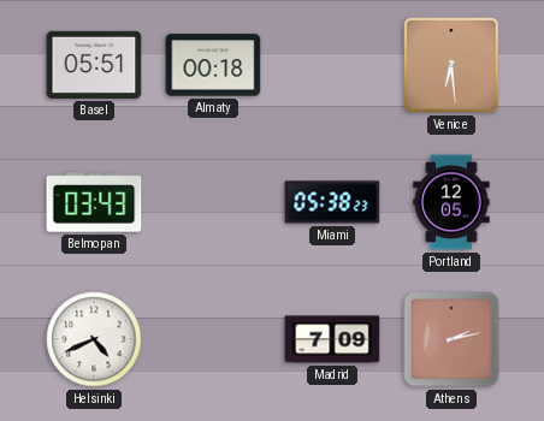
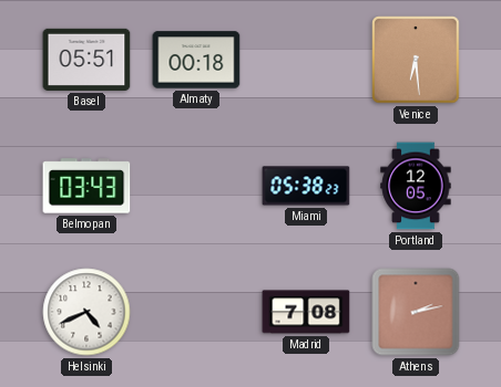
Madrid: 7:09 -> 7:08 (306, 312)
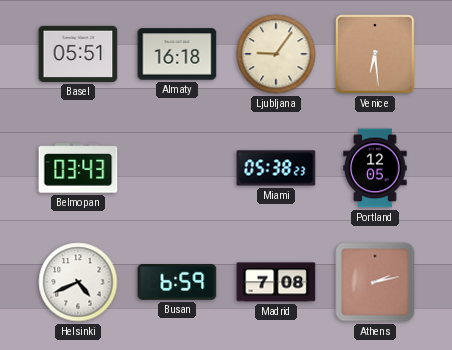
Almaty: 00:18 -> 16:18 (177, 54)
Ljubljana: none -> 9:06 (276, 54)
Busan: none -> 6:59 (177, 283)
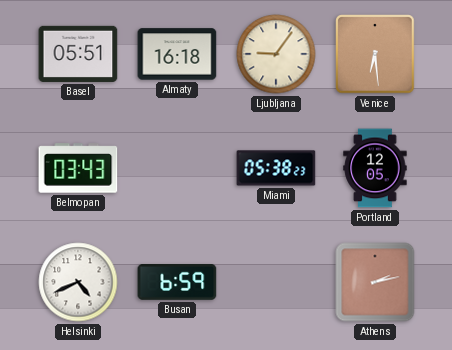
Madrid: 7:08 -> none (276, 282)
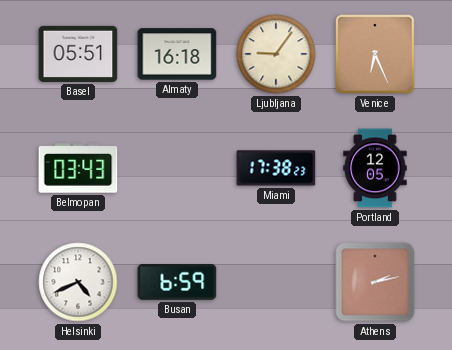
Venice: 6:29 -> 6:26 (375, 54)
Miami: 05:38 -> 17:38 (276, 168)
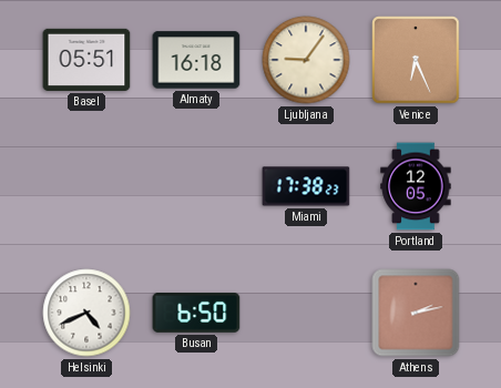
Belmopan: 03:43 -> none (78, 168)
Busan: 6:59 -> 6:50 (196, 314)
